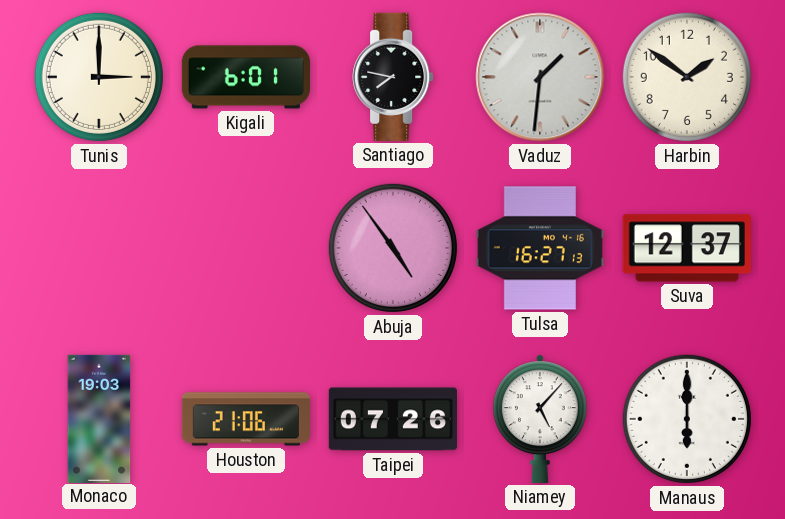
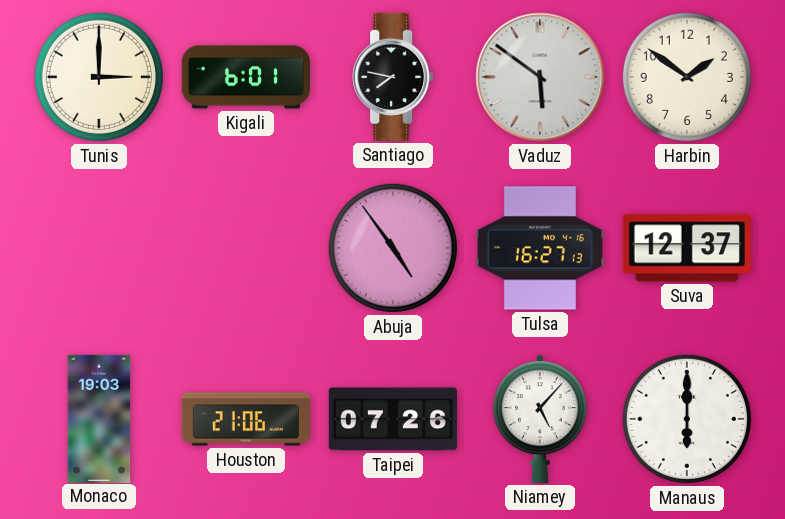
Vaduz: 1:31 -> 5:51 (540, 77)
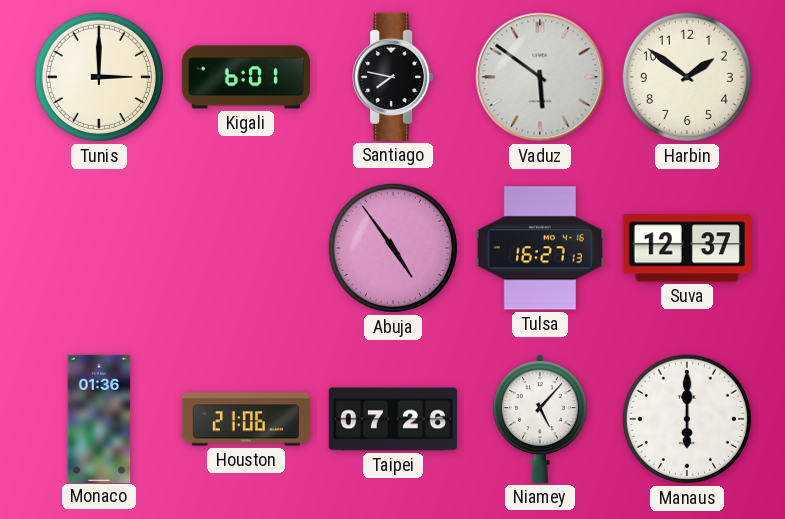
Monaco: 19:03 -> 01:36 (99, 418)
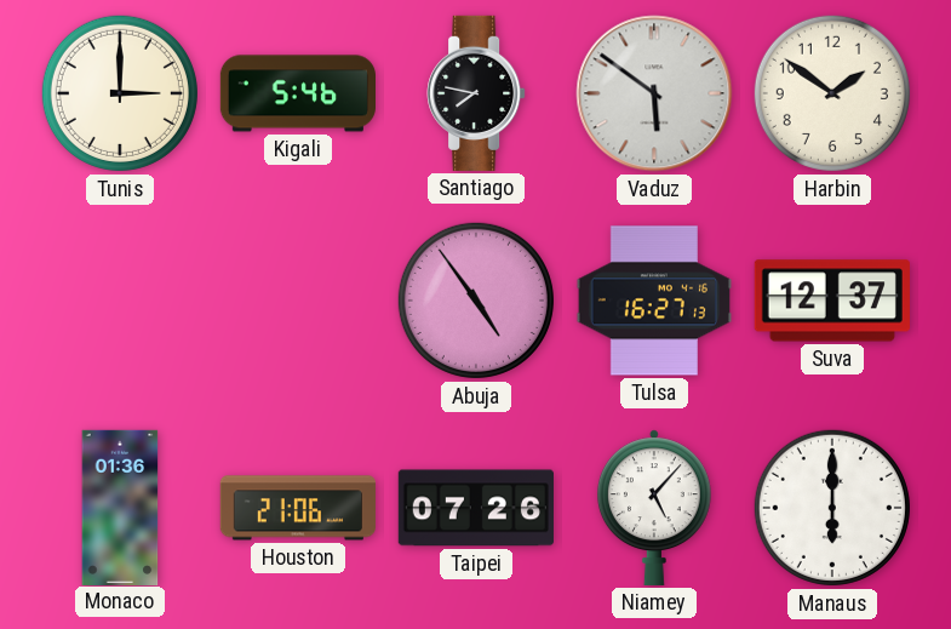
Kigali: 6:01 -> 5:46 (297, 93)
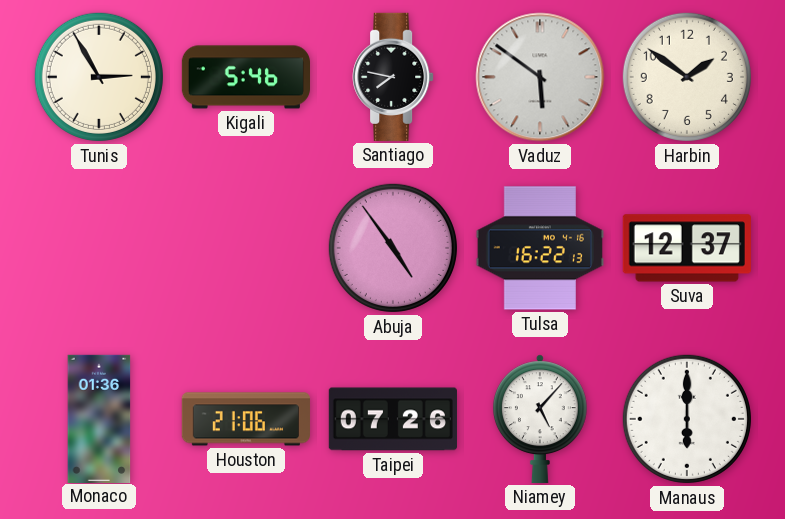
Tunis: 3:00 -> 2:55 (99, 77)
Tulsa: 16:27 -> 16:22 (540, 248)
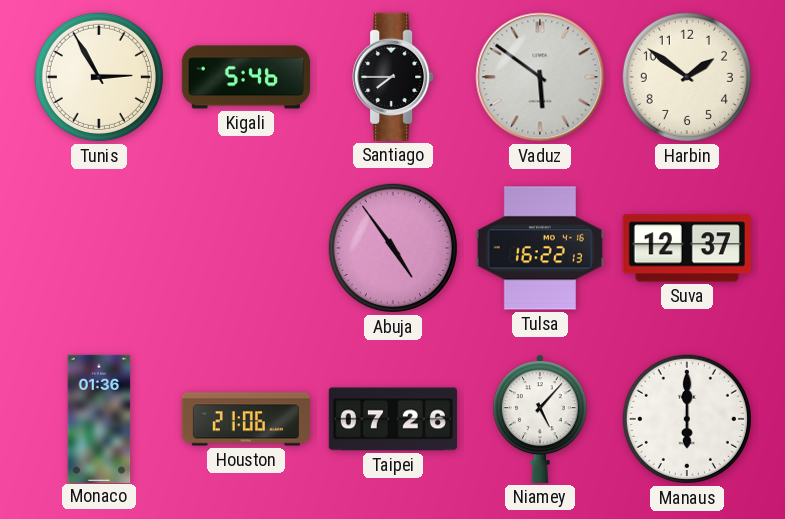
Santiago: 7:47 -> 7:45 (393, 77)
